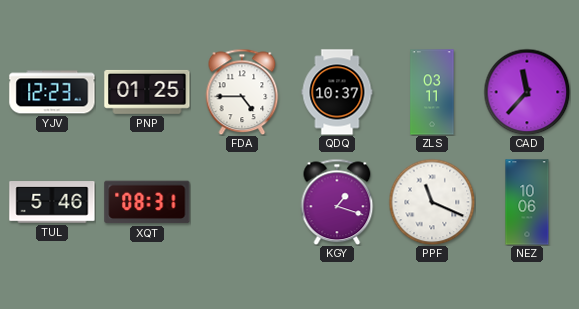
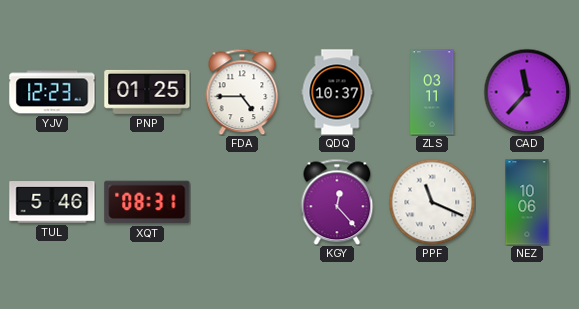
KGY: 1:18 -> 12:23 (337, 202)
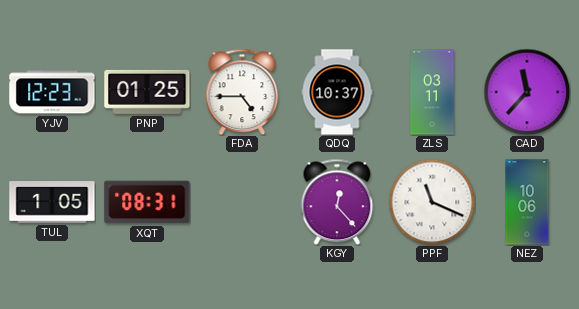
TUL: 5:46 -> 1:05 (52, 202)
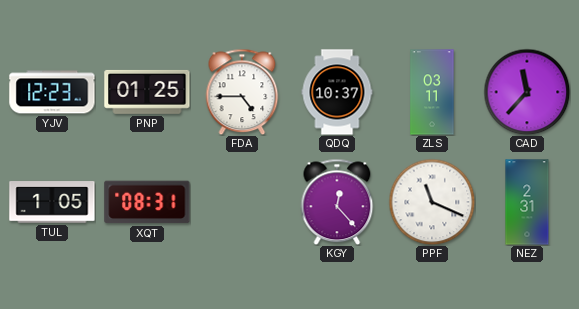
NEZ: 10:06 -> 2:31 (527, 202)
